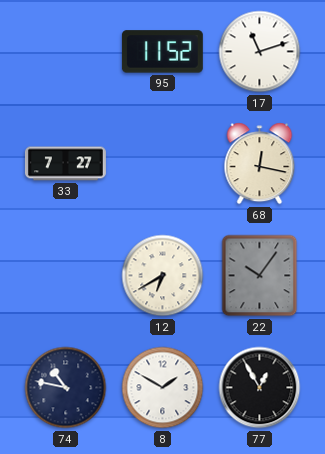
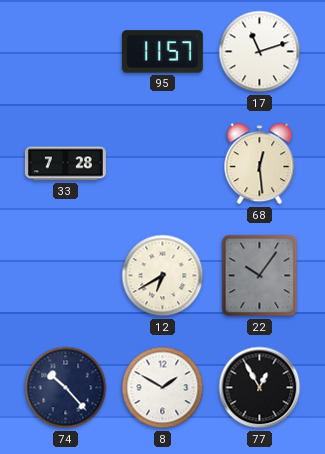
95: 11:52 -> 11:57 (162, 52)
33: 7:27 -> 7:28 (65, 164)
68: 12:17 -> 12:29 (260, 164)
74: 10:47 -> 10:23 (66, 388)
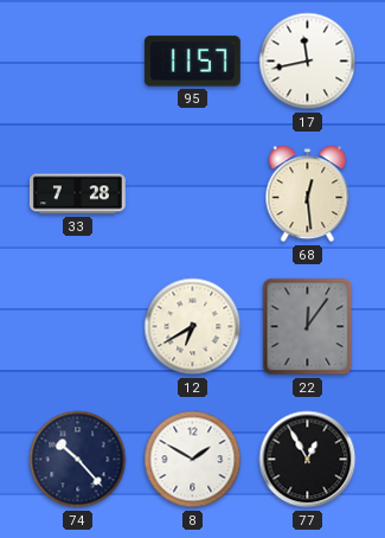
17: 11:12 -> 11:43 (308, 62)
22: 10:06 -> 12:06 (308, 327)
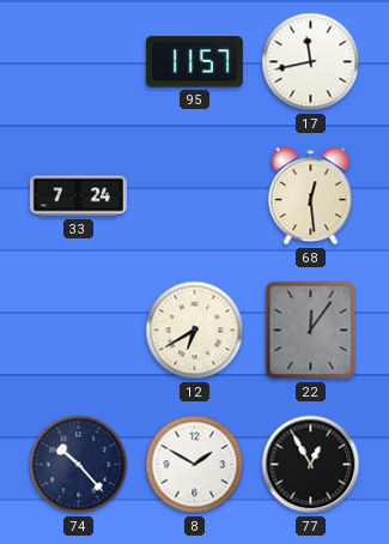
33: 7:28 -> 7:24 (78, 197)
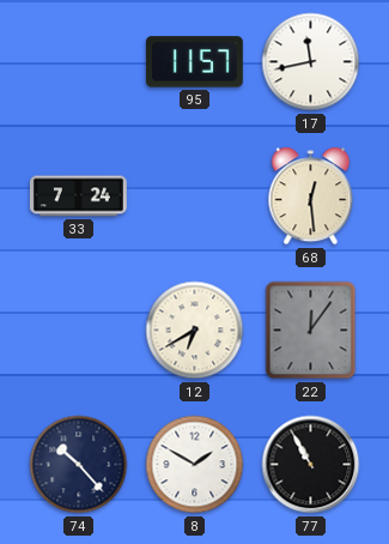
77: 12:55 -> 10:55 (311, 465)
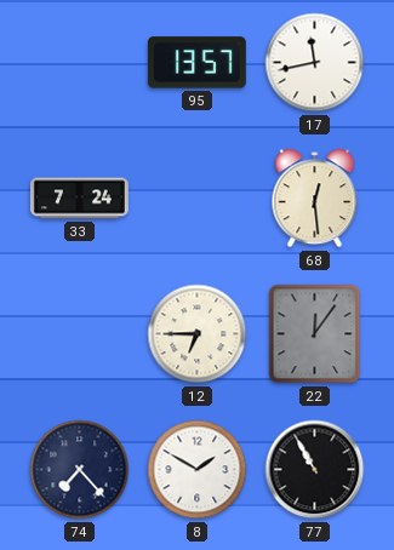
95: 11:57 -> 13:57 (196, 63)
12: 6:40 -> 6:45 (198, 334)
74: 10:23 -> 7:23 (80, 470)
